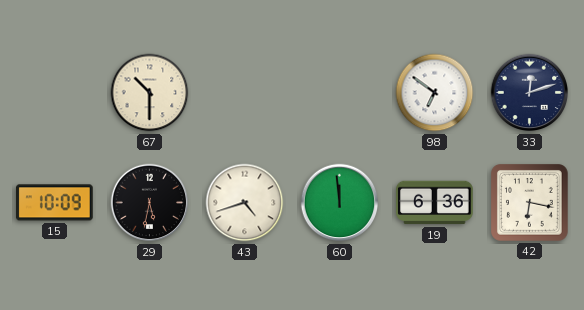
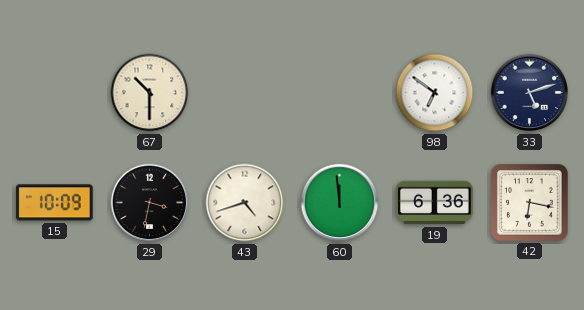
33: 12:12 -> 5:12 (530, 93)
29: 5:32 -> 3:32 (150, 203)
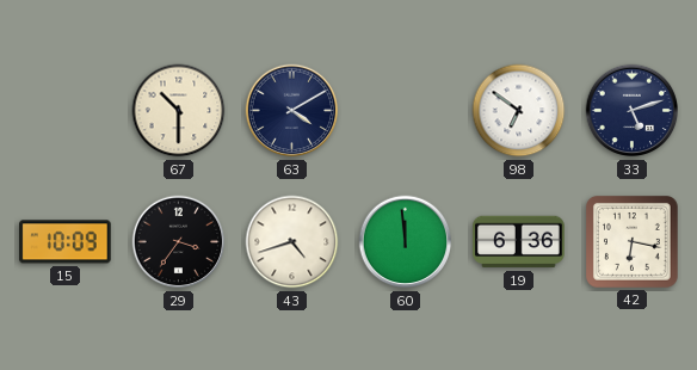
63: none -> 4:10 (292, 111)
29: 3:32 -> 3:36 (179, 242)
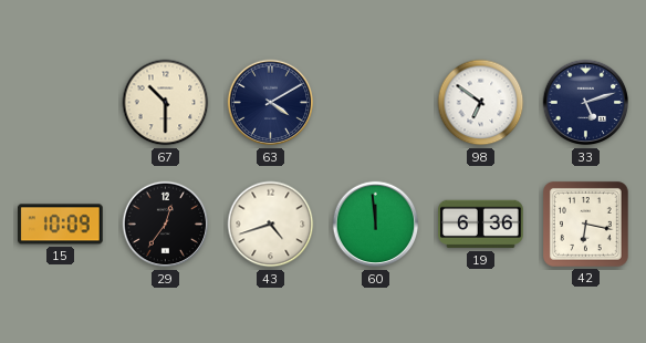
29: 3:36 -> 12:36 (166, 225)
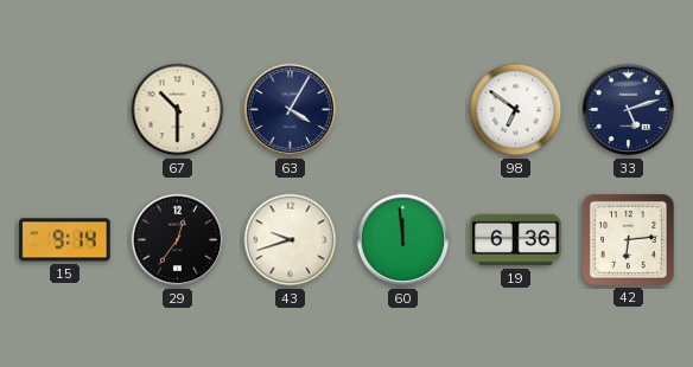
63: 4:10 -> 4:05 (291, 110)
15: 10:09 -> 9:14 (65, 240)
43: 4:42 -> 9:42 (291, 240)
42: 6:17 -> 6:14 (629, 240)
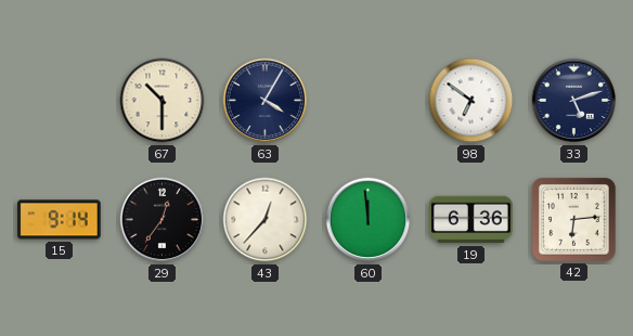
43: 9:42 -> 12:37 (266, 220)
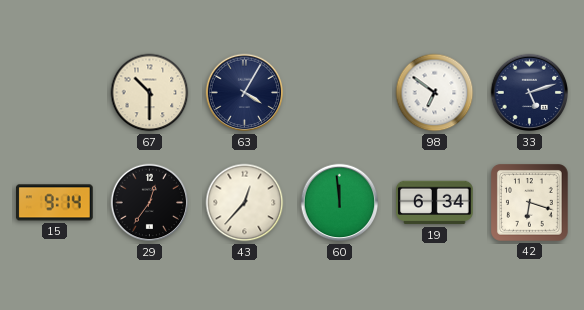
19: 6:36 -> 6:34 (435, 203)
42: 6:14 -> 6:18 (530, 203)
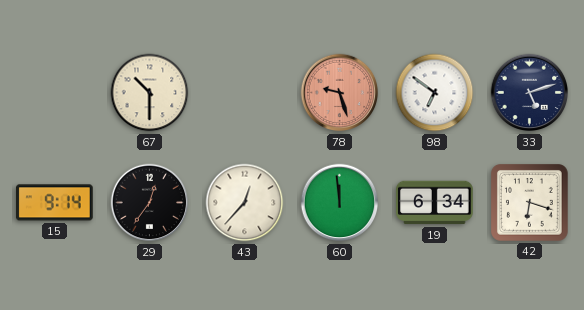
63: 4:05 -> none (245, 93)
78: none -> 9:27 (340, 93)
